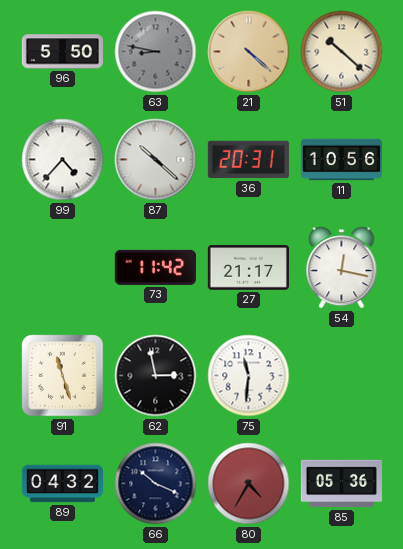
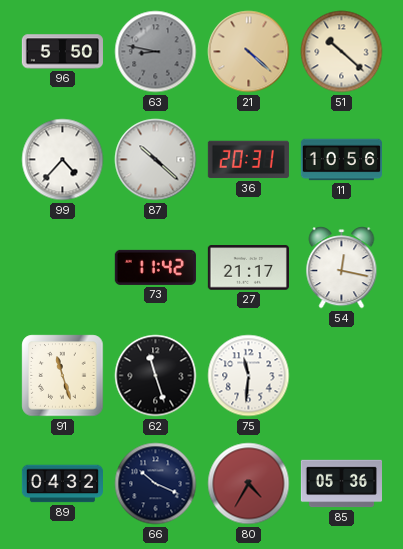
62: 2:58 -> 11:27 (156, 376)
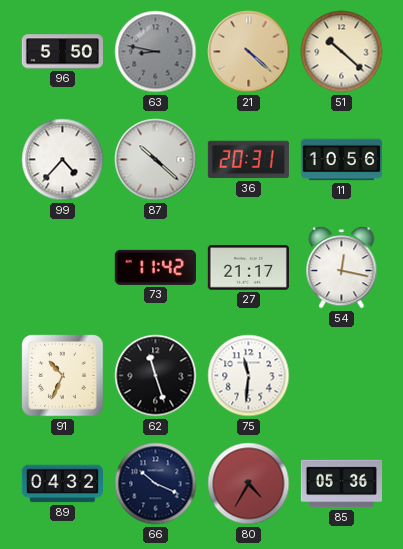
91: 11:27 -> 10:34 (63, 376)
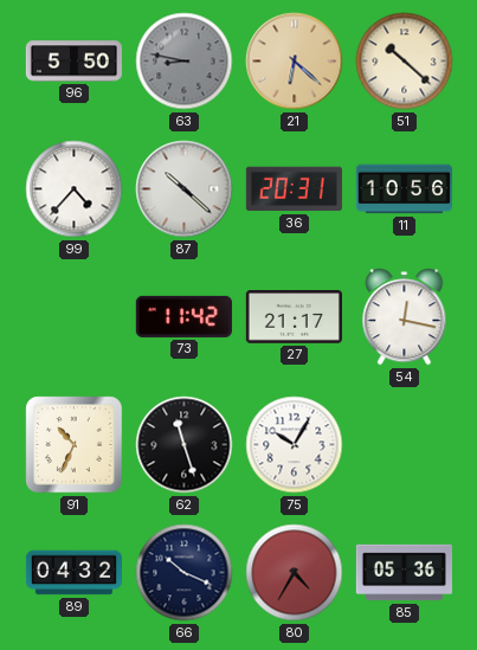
21: 4:22 -> 6:22 (295, 62)
75: 11:31 -> 10:05 (295, 445)
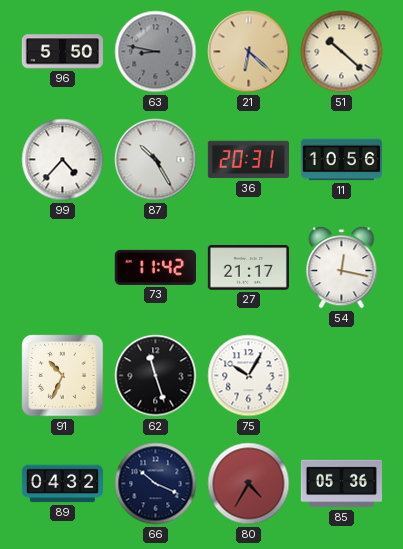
87: 10:22 -> 10:25 (156, 160)
